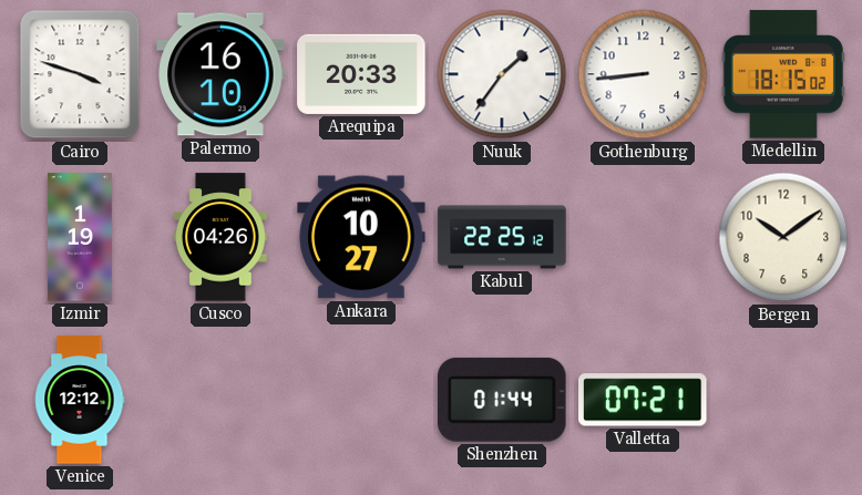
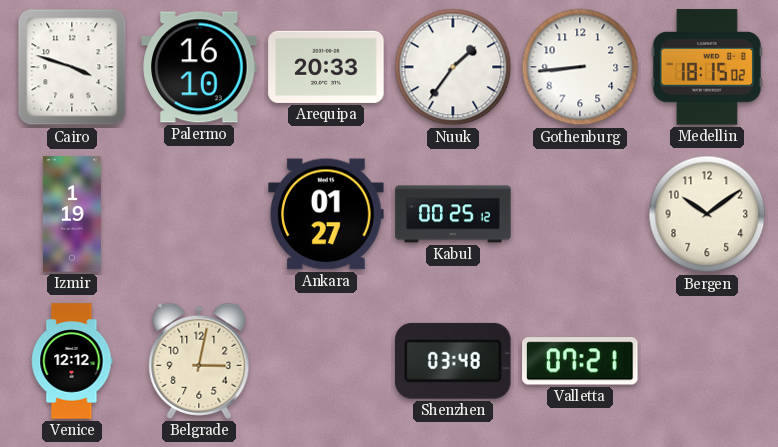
Cusco: 04:26 -> none (222, 237)
Ankara: 10:27 -> 01:27 (326, 214)
Kabul: 22:25 -> 00:25 (453, 214)
Belgrade: none -> 3:02 (199, 361)
Shenzhen: 01:44 -> 03:48 (454, 361)
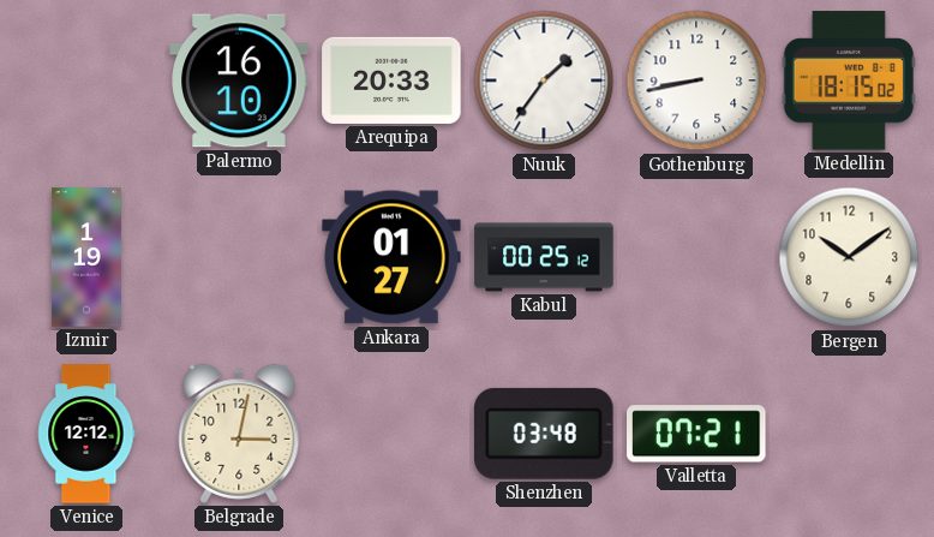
Cairo: 3:48 -> none (72, 67)
Gothenburg: 8:44 -> 8:43 (696, 80)
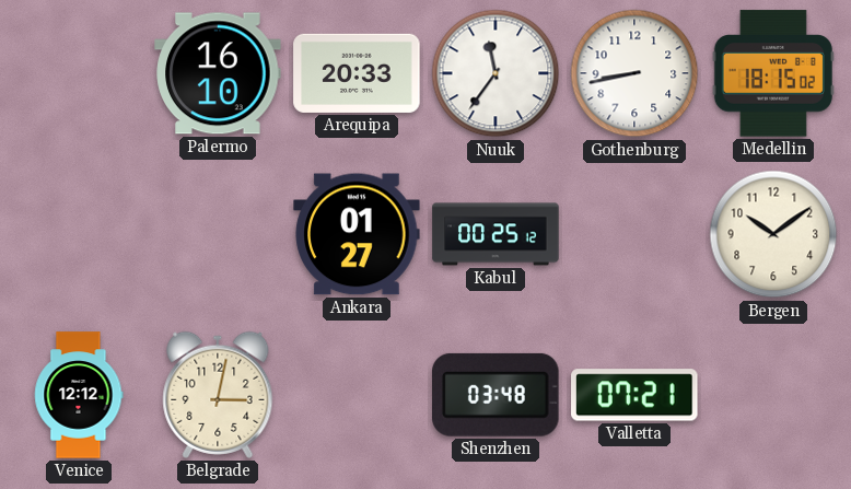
Nuuk: 1:36 -> 11:36 (496, 73)
Izmir: 1:19 -> none (86, 257)
